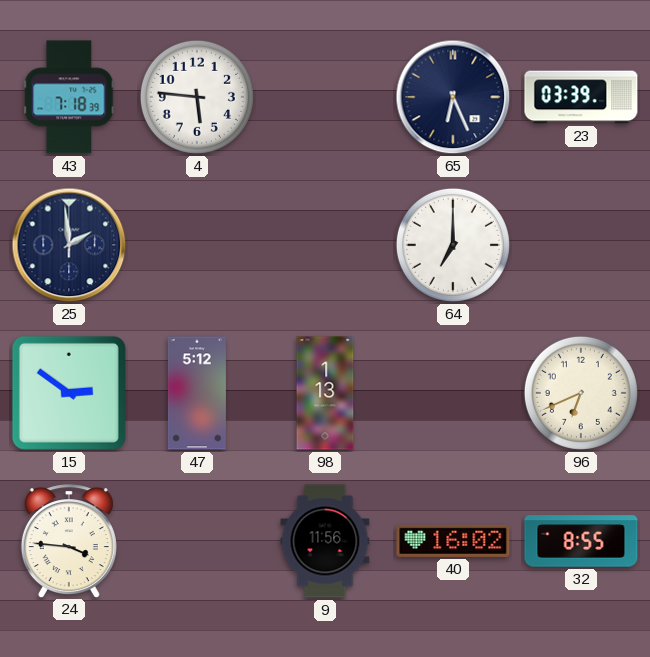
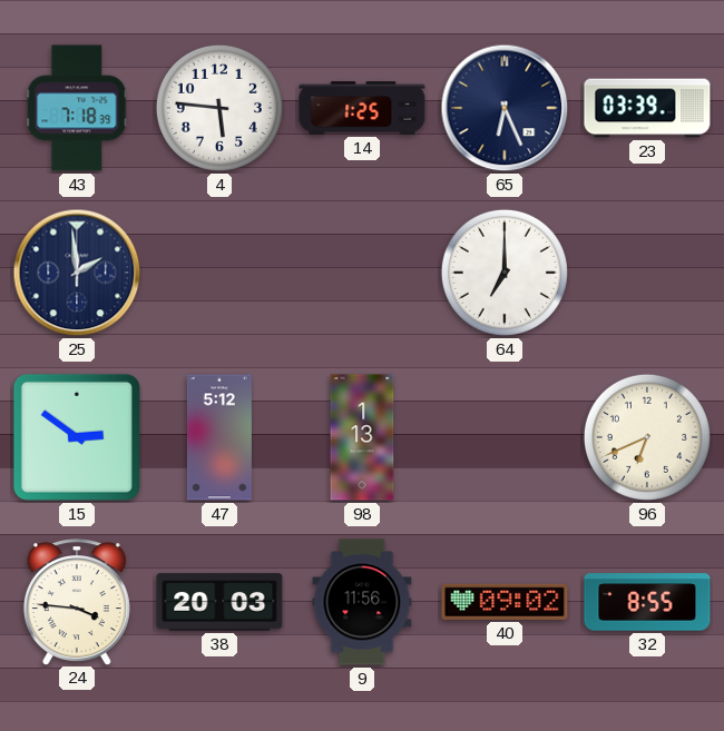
14: none -> 1:25 (362, 108)
38: none -> 20:03 (219, 602)
40: 16:02 -> 09:02 (505, 602)
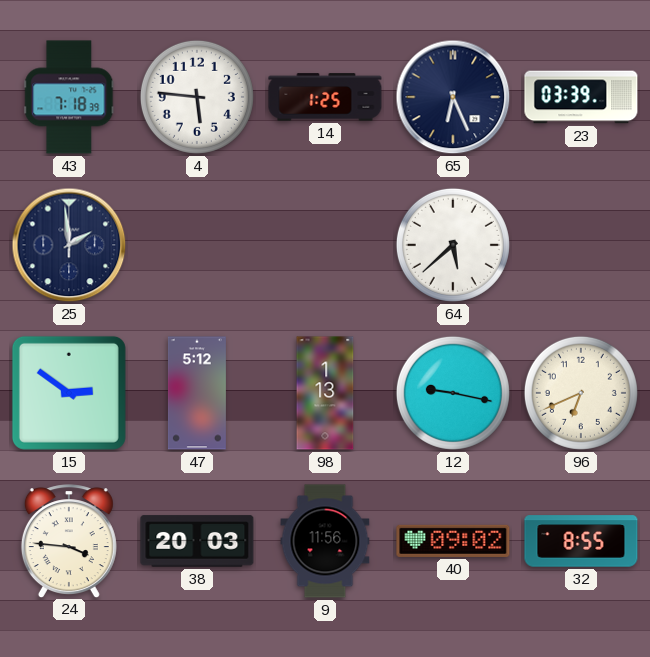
64: 7:00 -> 5:38 (453, 245)
12: none -> 9:17 (453, 393)
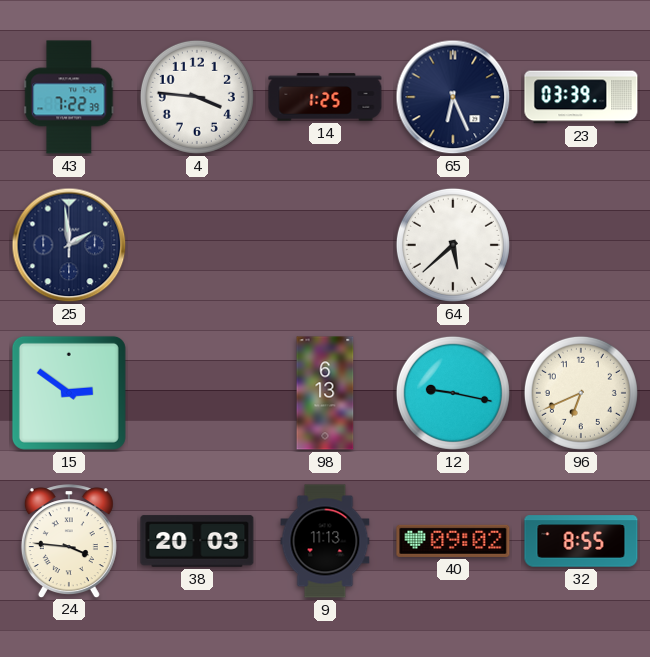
43: 7:18 -> 7:22 (69, 97)
4: 5:46 -> 3:46 (197, 97)
47: 5:12 -> none (197, 393)
98: 1:13 -> 6:13 (325, 393)
9: 11:56 -> 11:13 (325, 541)
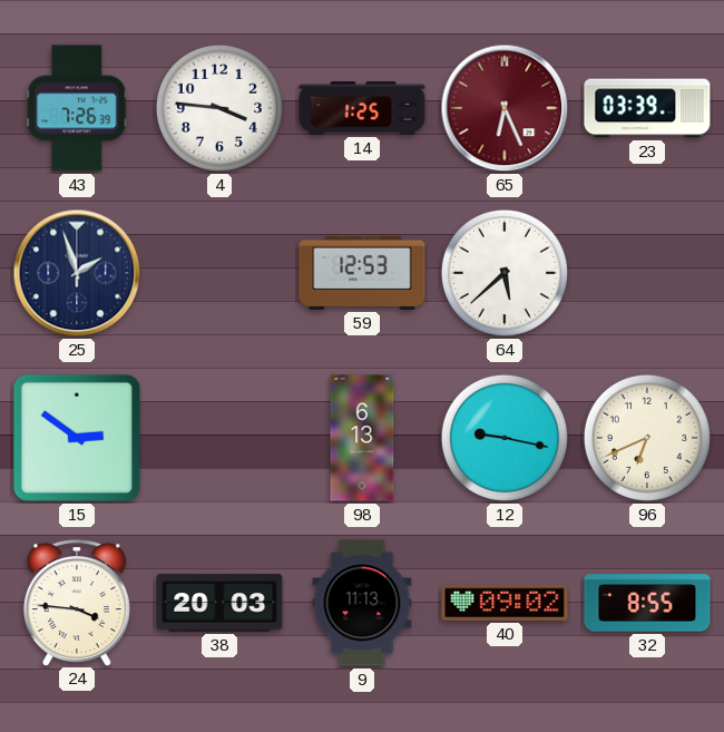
43: 7:22 -> 7:26 (77, 108)
65 dial: navy -> burgundy (505, 108)
25: 1:59 -> 1:57 (77, 273)
59: none -> 12:53 (362, 273)
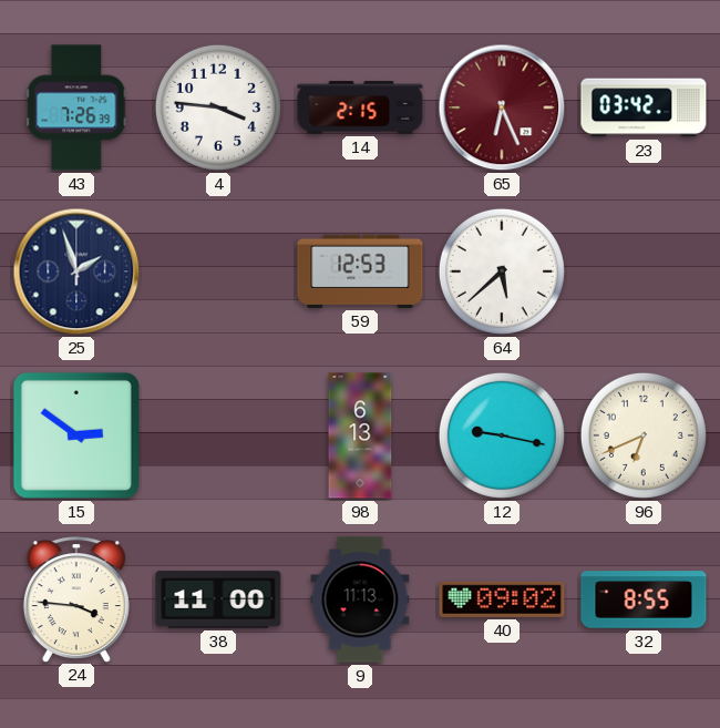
14: 1:25 -> 2:15 (360, 107)
23: 03:39 -> 03:42 (644, 107)
38: 20:03 -> 11:00 (218, 599)
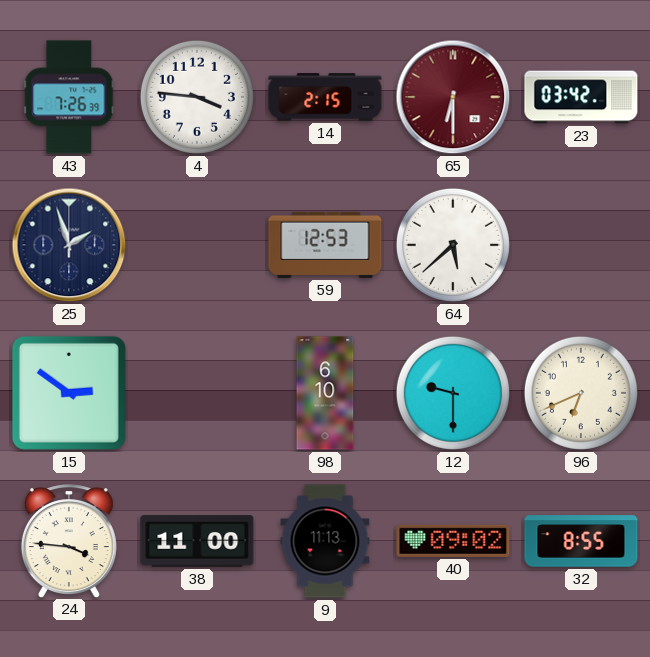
65: 6:26 -> 6:30 (453, 97)
98: 6:13 -> 6:10 (325, 393)
12: 9:17 -> 9:30 (453, 393)
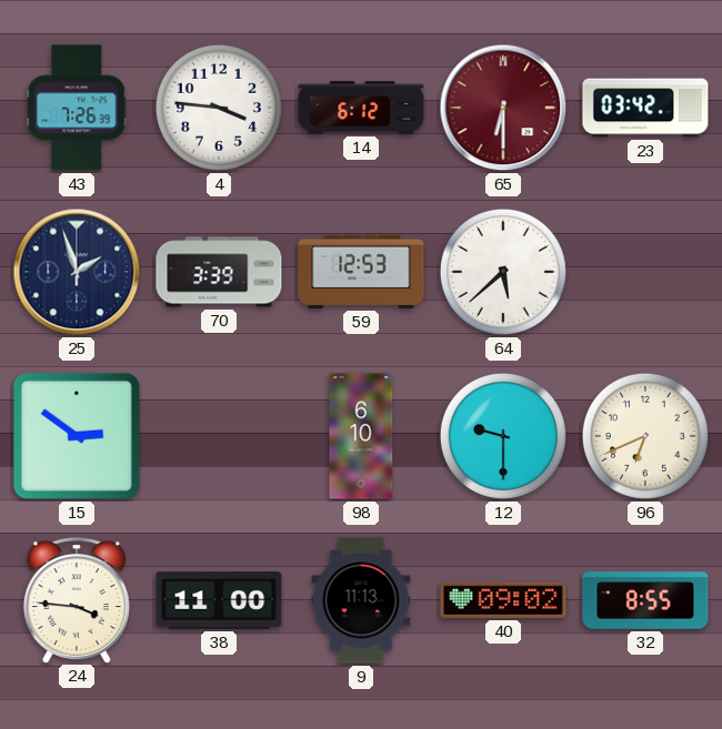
14: 2:15 -> 6:12 (361, 108)
70: none -> 3:39 (219, 272)
